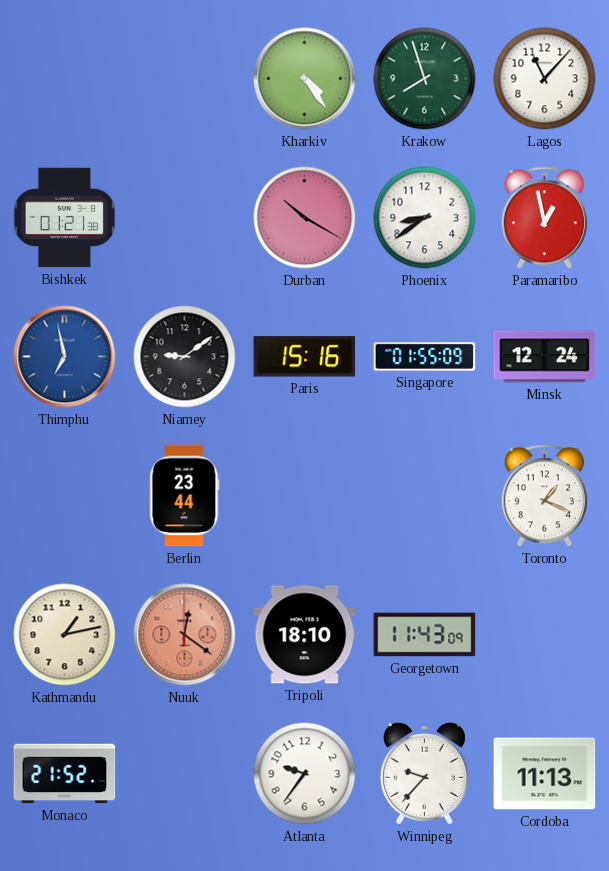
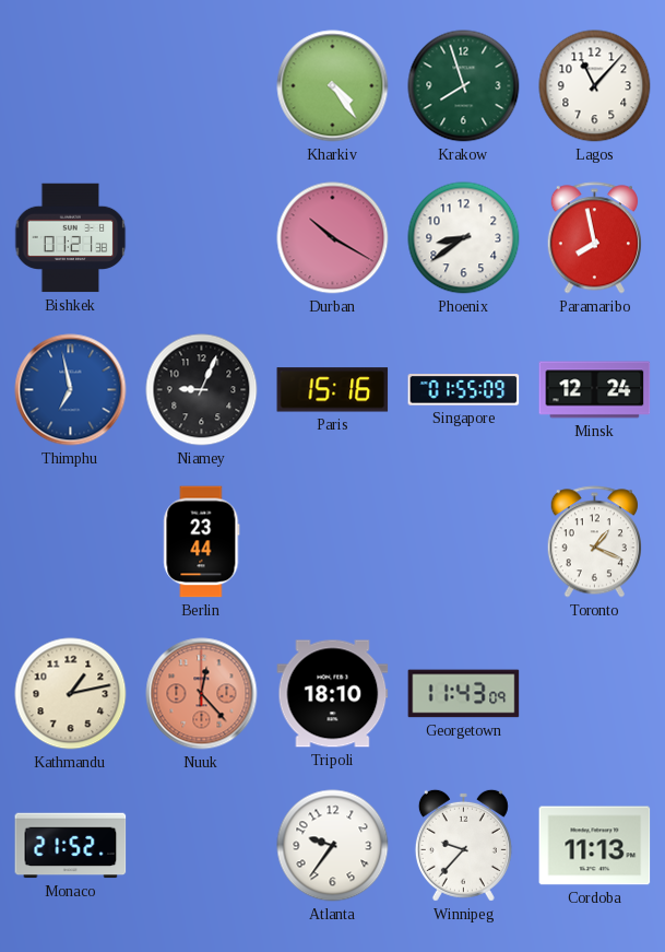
Paramaribo: 12:58 -> 7:58 (594, 238)
Niamey: 9:09 -> 9:04 (202, 390)
Nuuk: 12:21 -> 12:23 (202, 694)
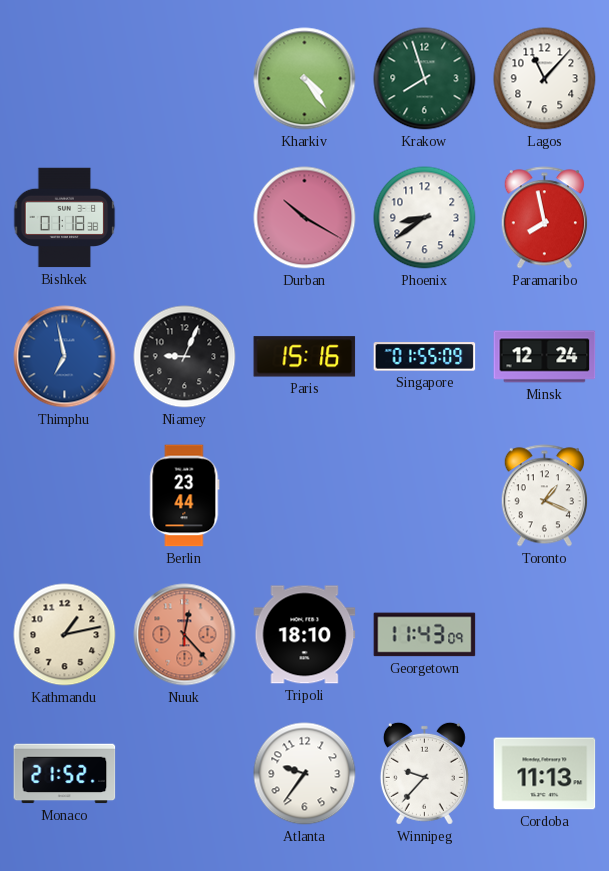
Bishkek: 01:21 -> 01:18 (65, 218)
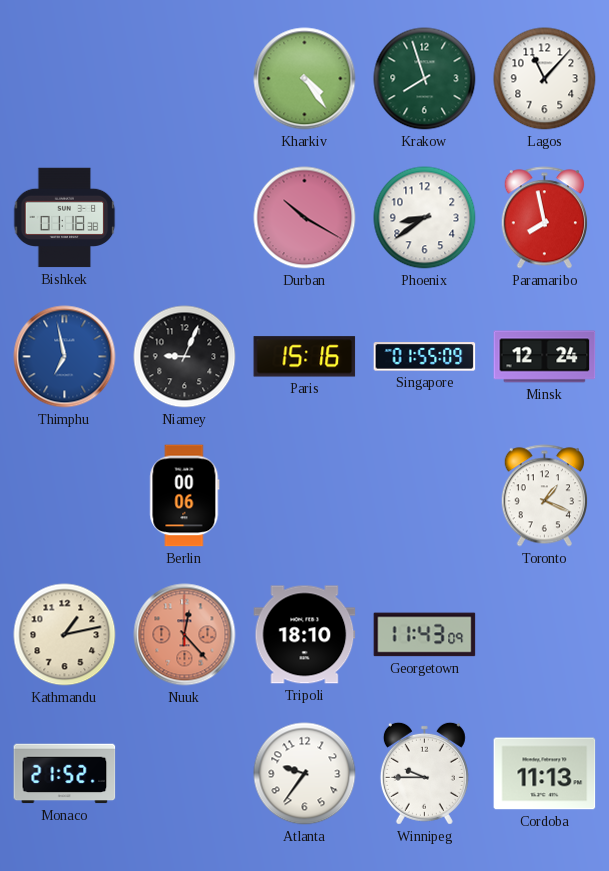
Berlin: 23:44 -> 00:06 (185, 496)
Winnipeg: 9:37 -> 9:45 (424, 773)
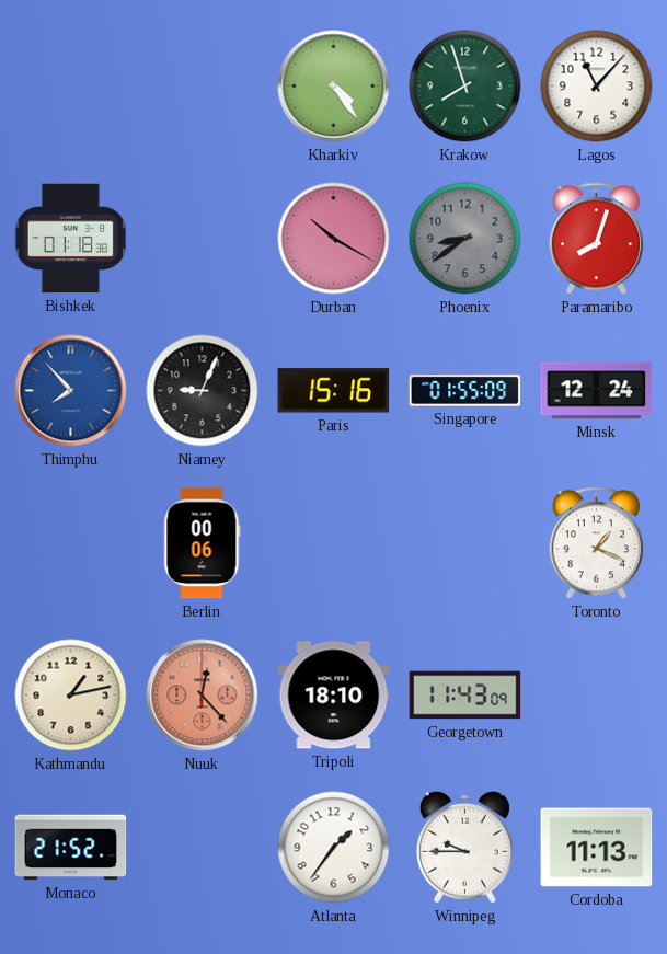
Phoenix dial: white -> grey (465, 239)
Paramaribo: 7:58 -> 8:03 (596, 239)
Thimphu: 6:58 -> 7:53 (71, 391)
Atlanta: 9:36 -> 1:36 (334, 848)
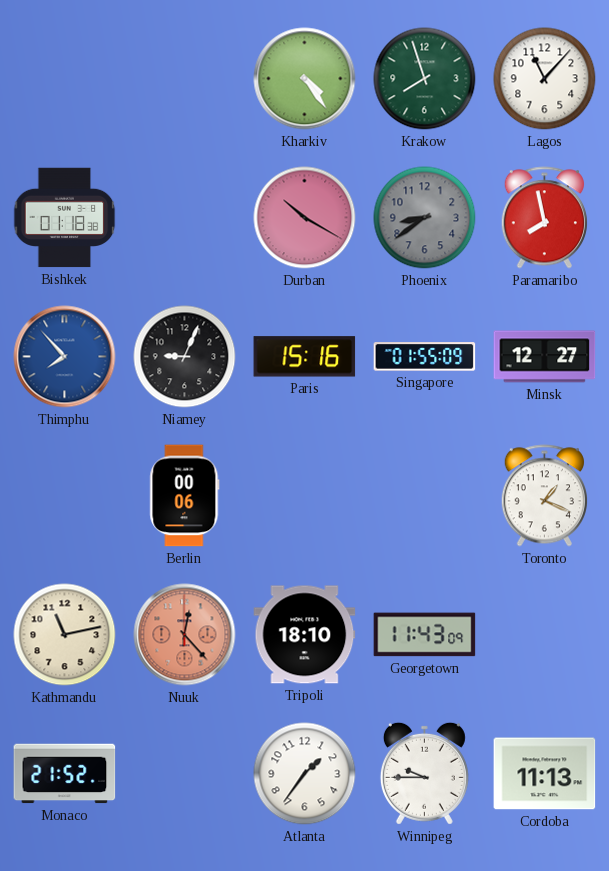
Paramaribo: 8:03 -> 7:58 (544, 218)
Minsk: 12:24 -> 12:27 (545, 357)
Kathmandu: 1:13 -> 11:13 (65, 635)
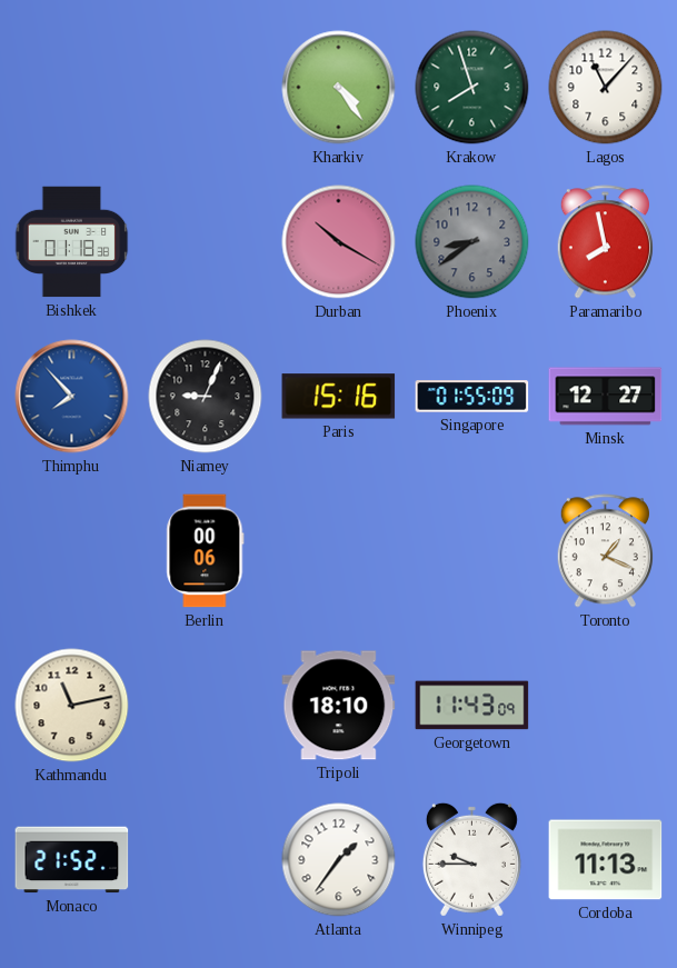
Nuuk: 12:23 -> none (185, 635)
